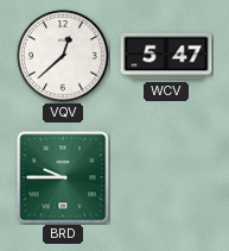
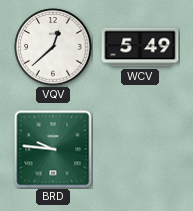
WCV: 5:47 -> 5:49 (140, 47)
BRD: 9:45 -> 9:46 (53, 149)
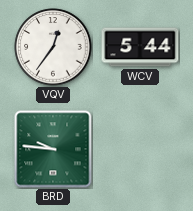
VQV: 12:38 -> 12:36 (53, 47)
WCV: 5:49 -> 5:44 (140, 47)
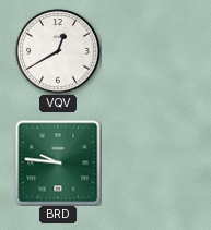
VQV: 12:36 -> 12:40 (58, 51)
WCV: 5:44 -> none (140, 47)
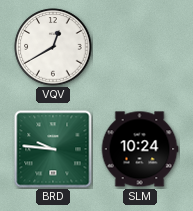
SLM: none -> 10:24 (140, 149)
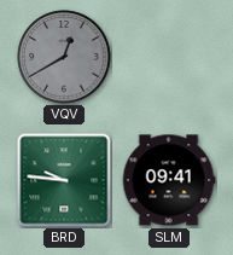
VQV dial: white -> grey (64, 57)
SLM: 10:24 -> 09:41 (169, 180)
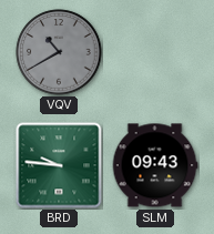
VQV: 12:40 -> 10:40 (59, 52)
SLM: 09:41 -> 09:43 (155, 165)
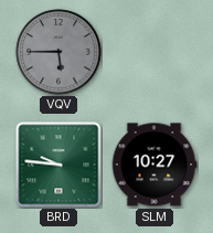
VQV: 10:40 -> 5:45 (58, 52)
SLM: 09:43 -> 10:27 (155, 165)
